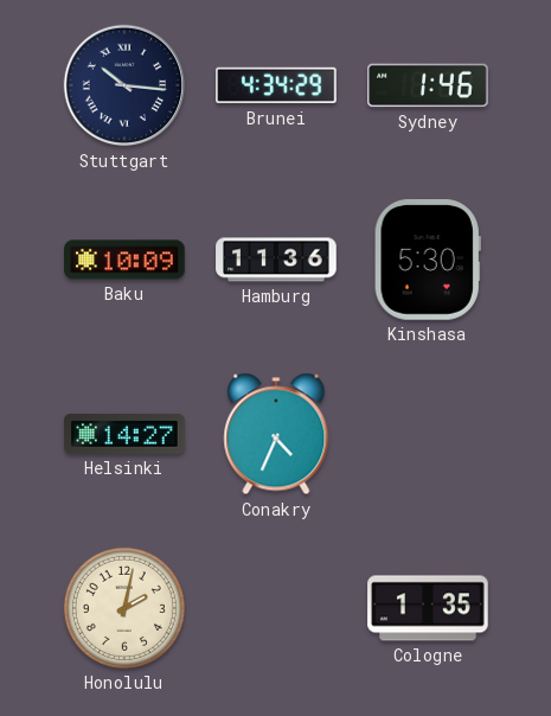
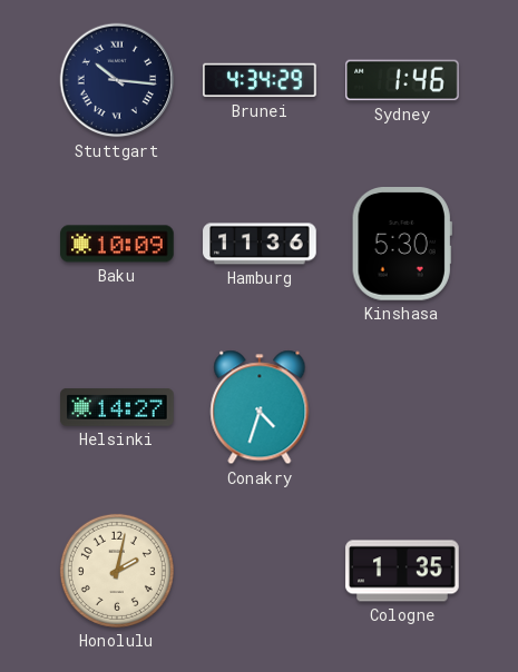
Conakry: 4:34 -> 4:33 (260, 407)
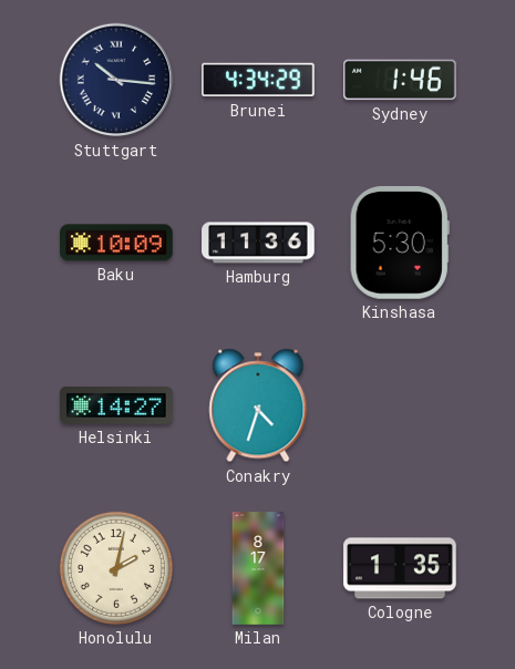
Milan: none -> 8:17 (258, 568)
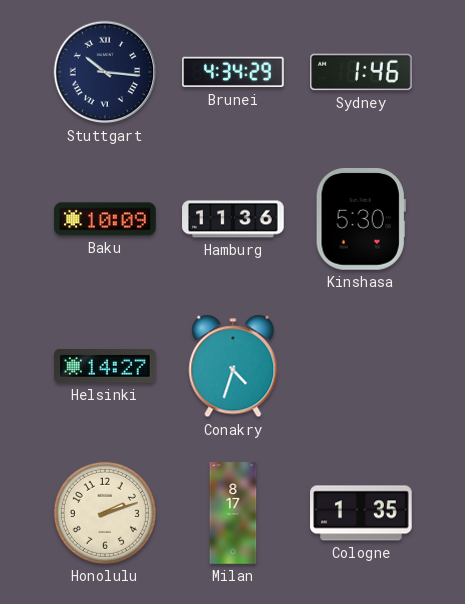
Honolulu: 2:02 -> 2:12 (105, 513)
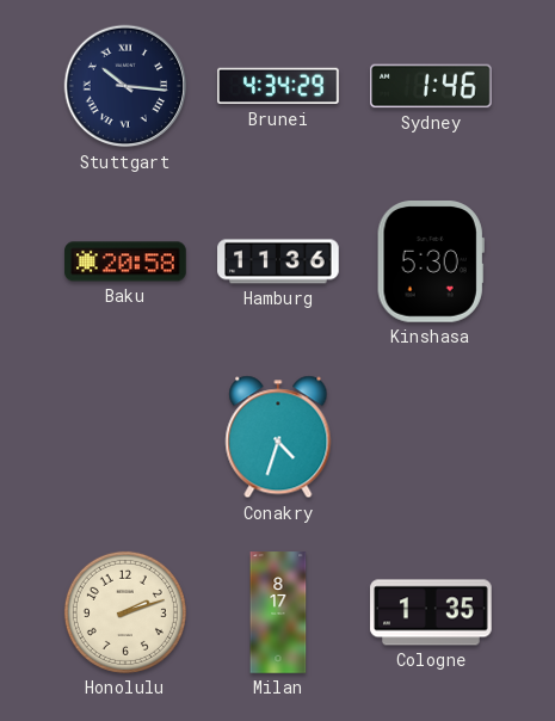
Baku: 10:09 -> 20:58 (125, 261)
Helsinki: 14:27 -> none (105, 366)
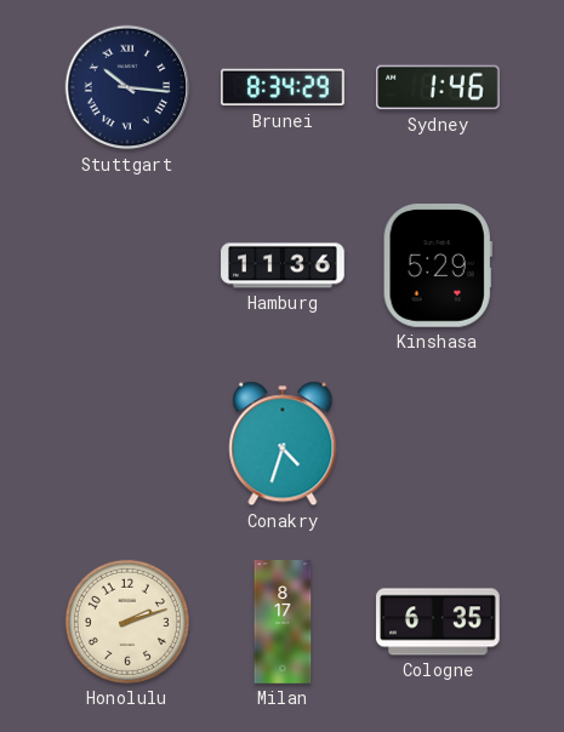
Brunei: 4:34 -> 8:34 (283, 87)
Baku: 20:58 -> none (125, 261)
Kinshasa: 5:30 -> 5:29 (438, 267)
Cologne: 1:35 -> 6:35 (438, 622)
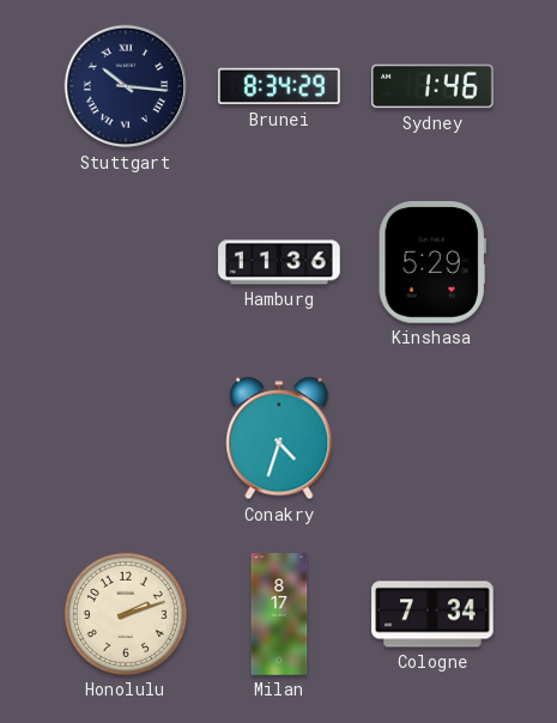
Cologne: 6:35 -> 7:34 (432, 614)
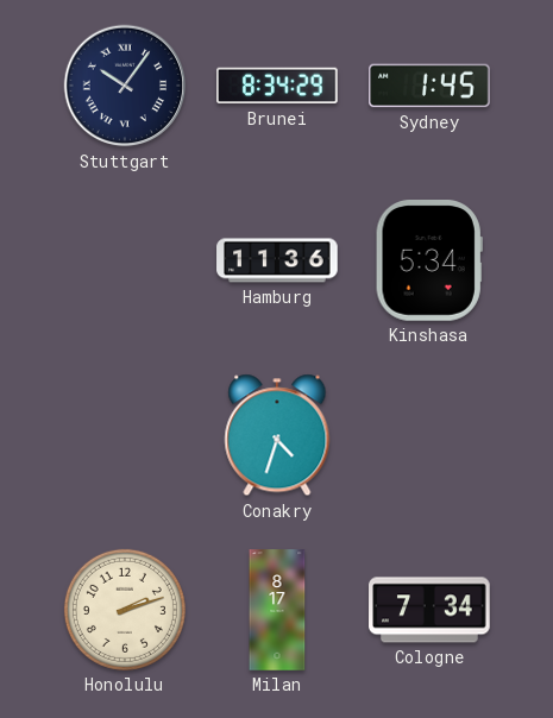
Stuttgart: 10:16 -> 10:06 (125, 86)
Sydney: 1:46 -> 1:45 (429, 86)
Kinshasa: 5:29 -> 5:34 (429, 262)
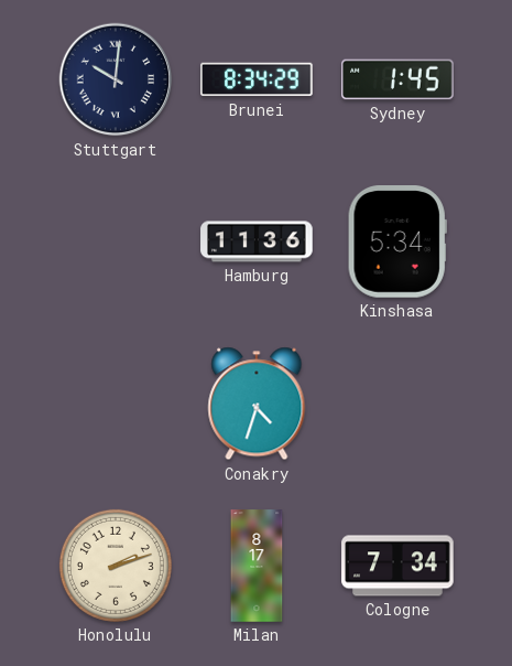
Stuttgart: 10:06 -> 10:01 (116, 79)
